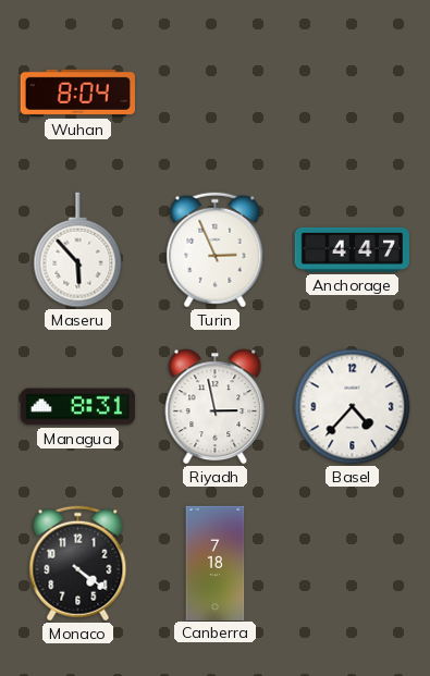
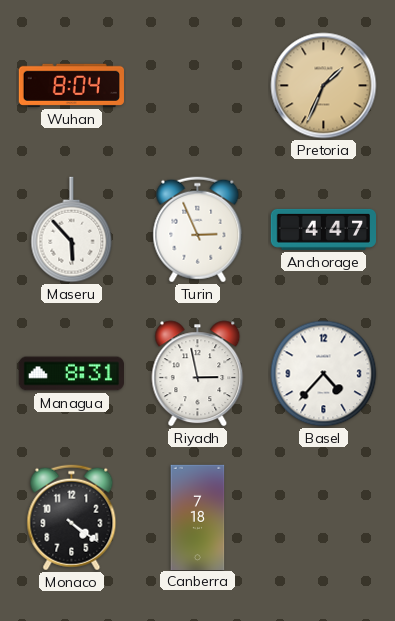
Pretoria: none -> 1:34 (324, 86)
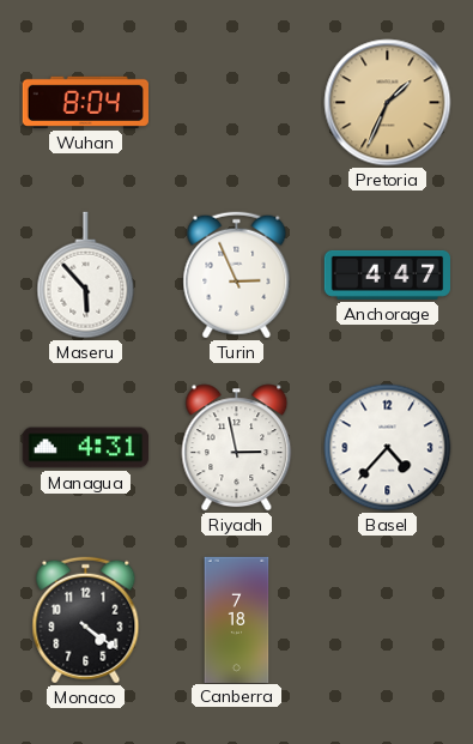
Managua: 8:31 -> 4:31 (85, 448)
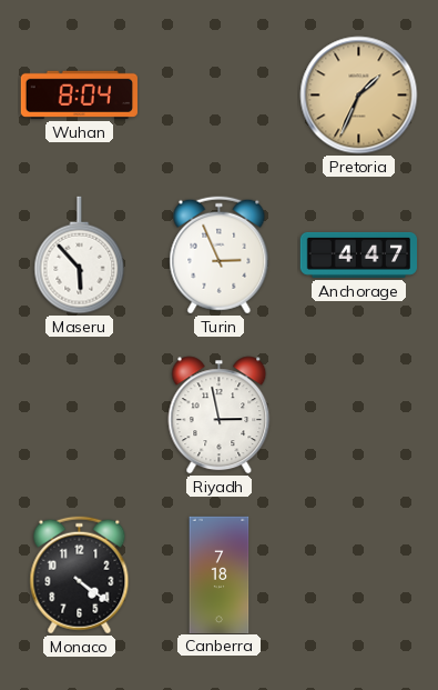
Managua: 4:31 -> none (85, 448)
Basel: 4:37 -> none (388, 448)
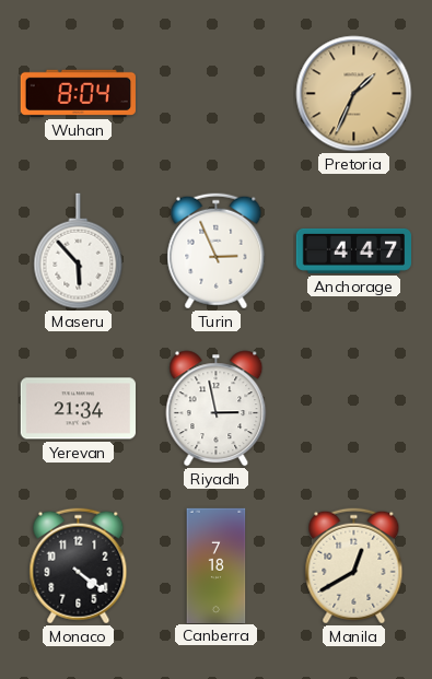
Yerevan: none -> 21:34 (78, 409)
Manila: none -> 12:40 (354, 566)
